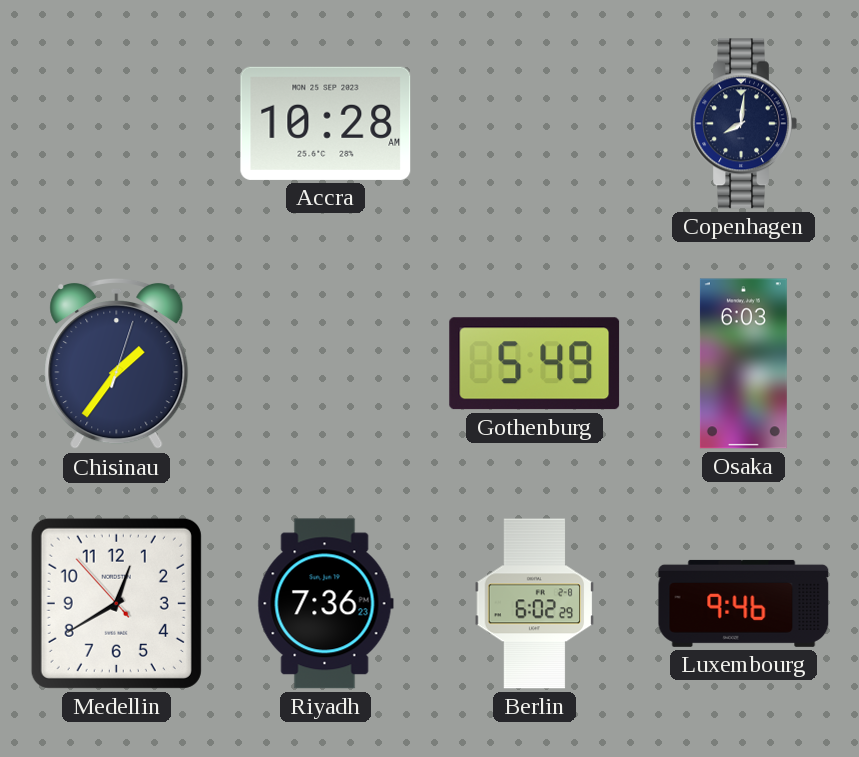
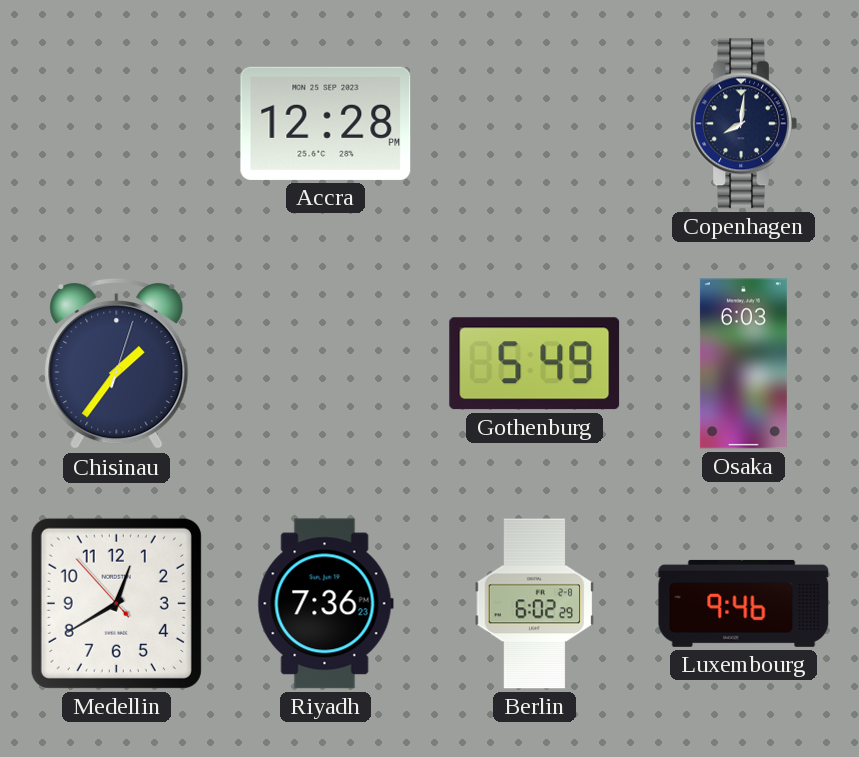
Accra: 10:28 -> 12:28 (326, 123)
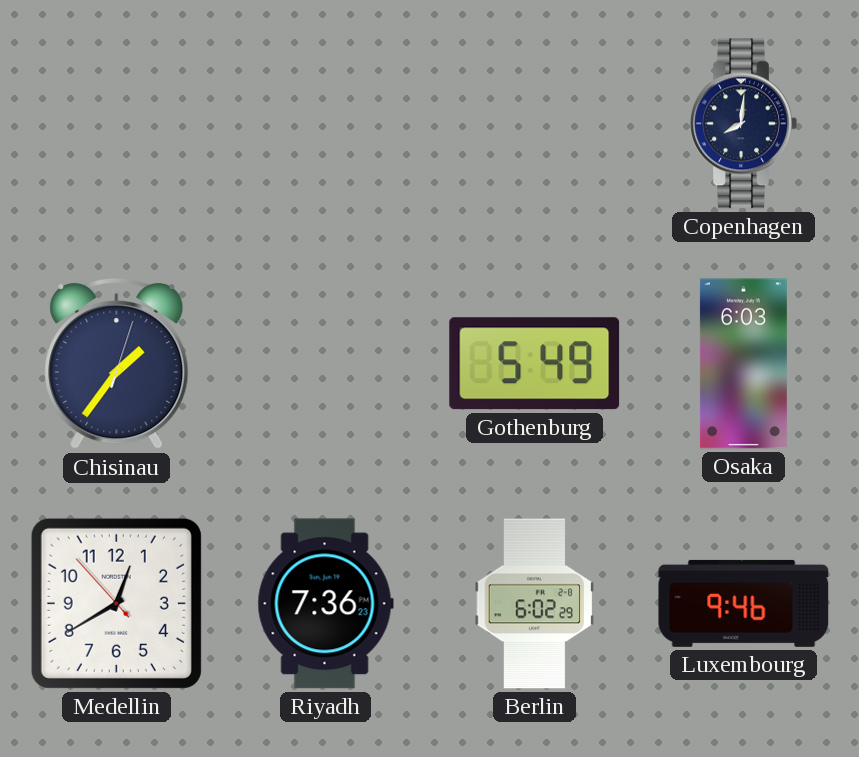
Accra: 12:28 -> none (326, 123)
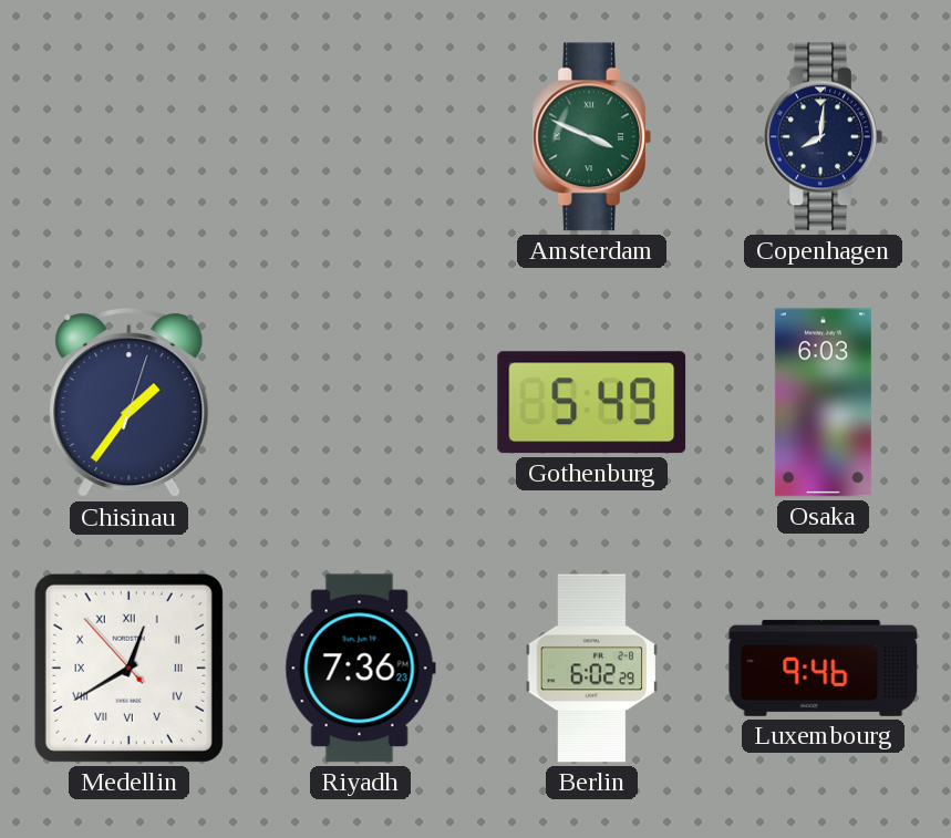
Amsterdam: none -> 3:49 (591, 137)
Medellin numerals: Arabic -> Roman (128, 668)
